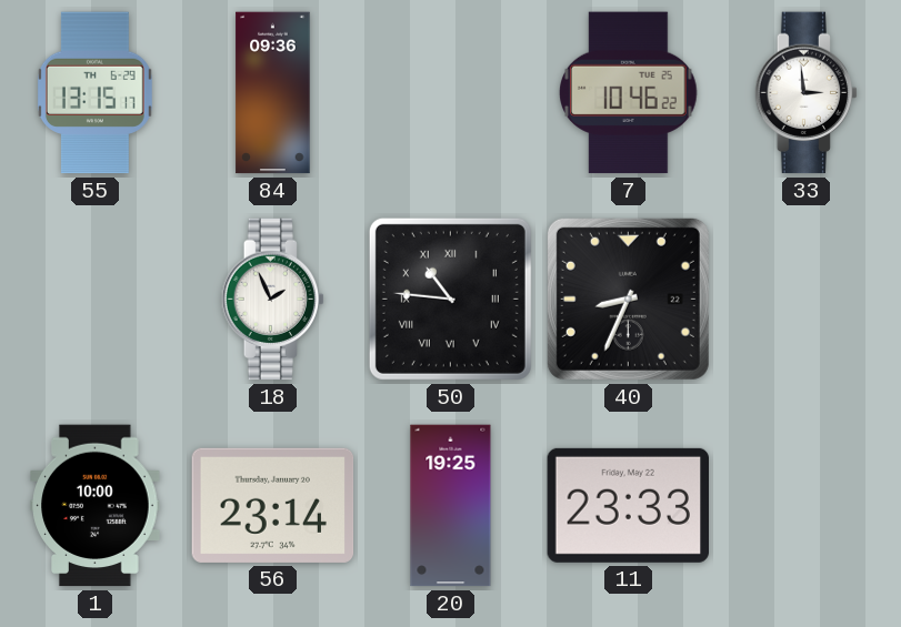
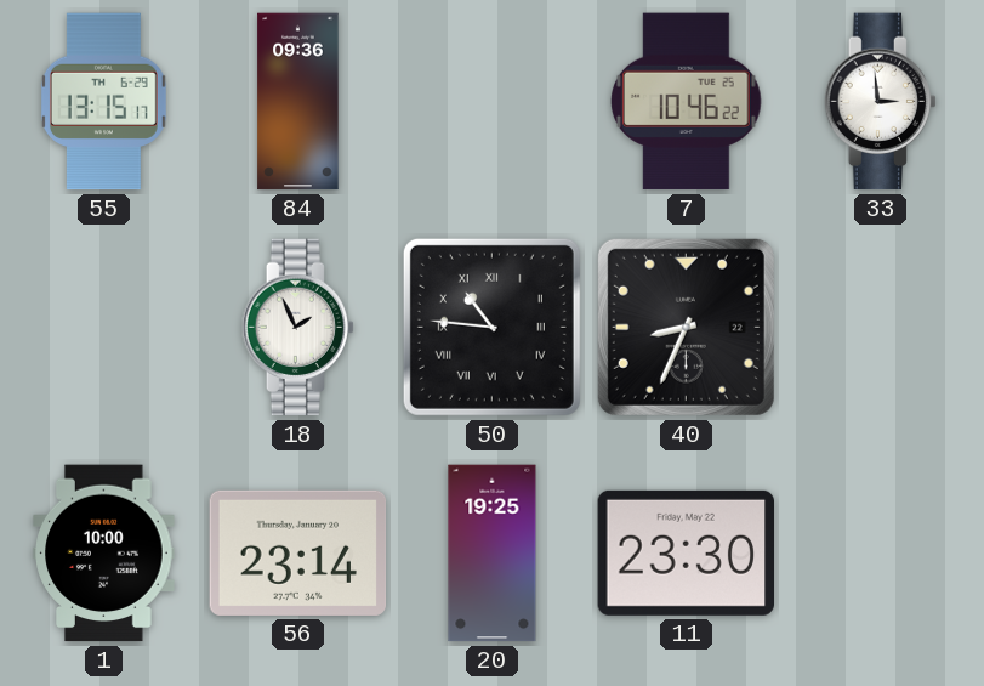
11: 23:33 -> 23:30 (686, 552)
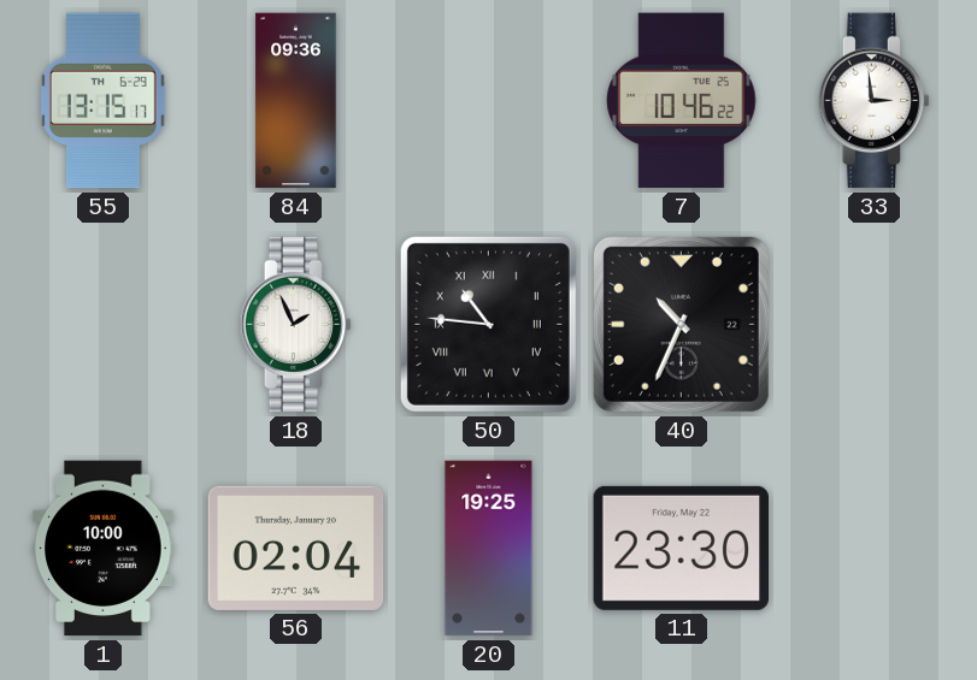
40: 8:34 -> 10:34 (681, 324)
56: 23:14 -> 02:04 (296, 548)
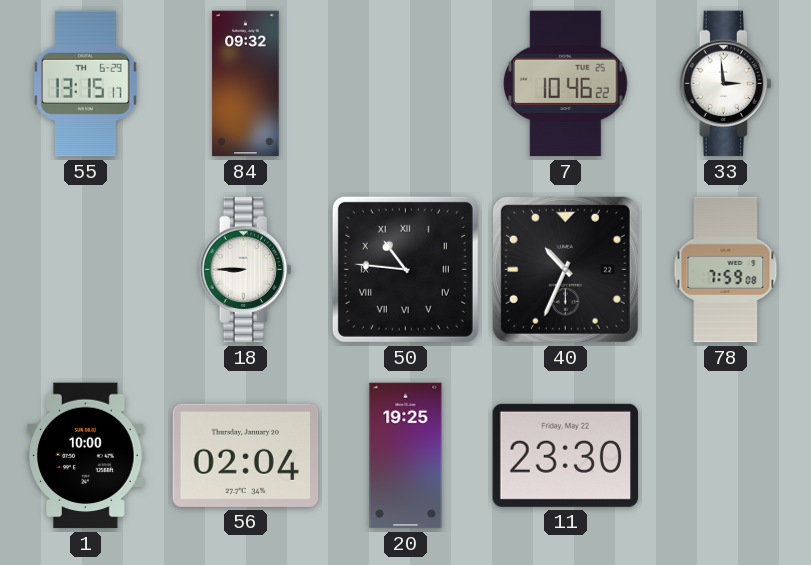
84: 09:36 -> 09:32 (246, 84)
18: 1:56 -> 8:45 (245, 270)
78: none -> 7:59 (726, 270)
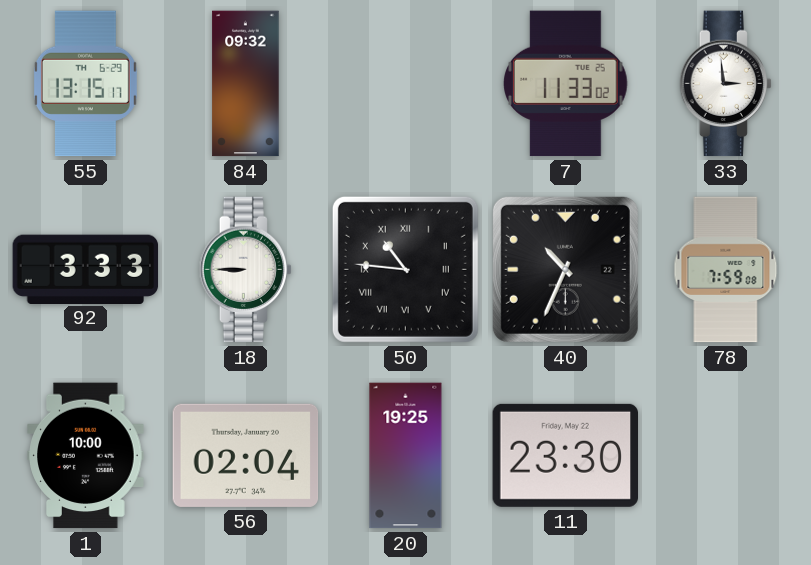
7: 10:46 -> 11:33 (566, 84)
92: none -> 3:33 (86, 269)
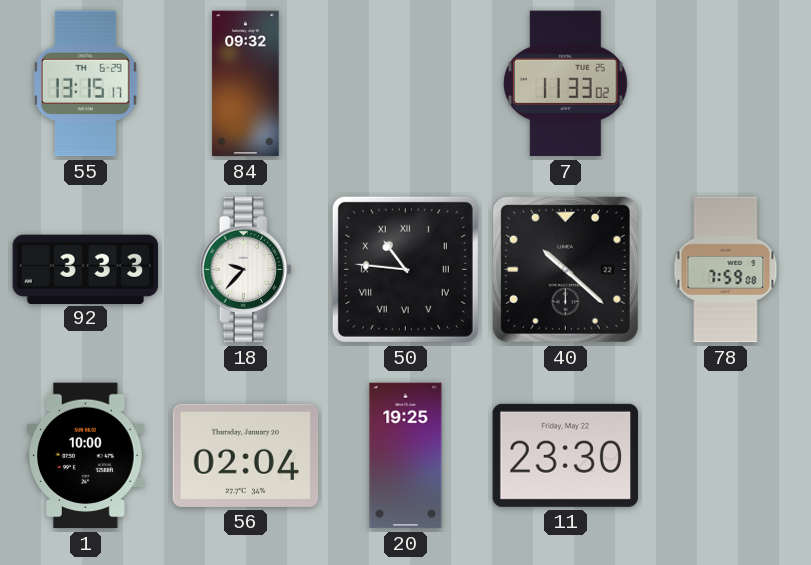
33: 2:59 -> none (725, 84)
18: 8:45 -> 9:37 (245, 270)
40: 10:34 -> 10:22 (565, 269)
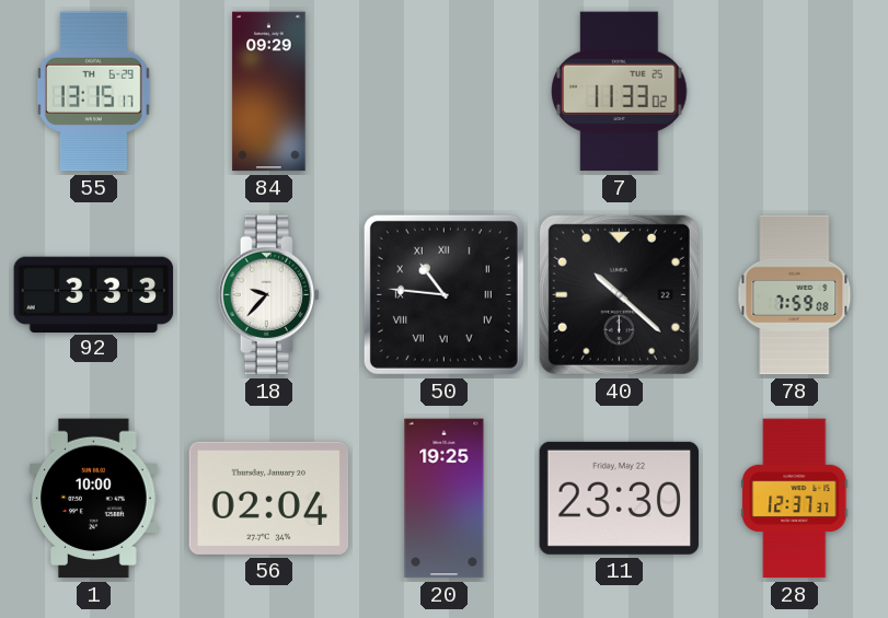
84: 09:32 -> 09:29 (269, 92)
28: none -> 12:37 (795, 499)
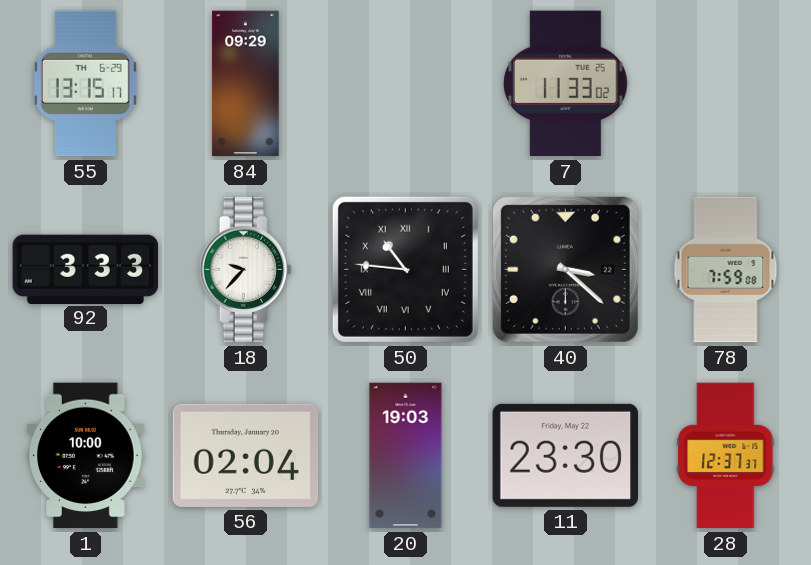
40: 10:22 -> 3:22 (565, 269)
20: 19:25 -> 19:03 (406, 456)
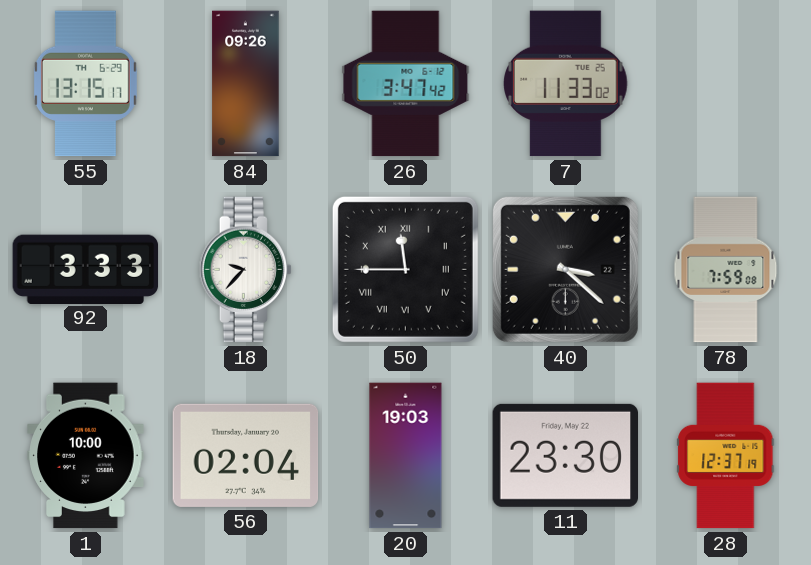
84: 09:29 -> 09:26 (246, 84)
26: none -> 3:47 (406, 84)
50: 10:46 -> 11:45 (405, 269)
28: 12:37:37 -> 12:37:19 (726, 456)
